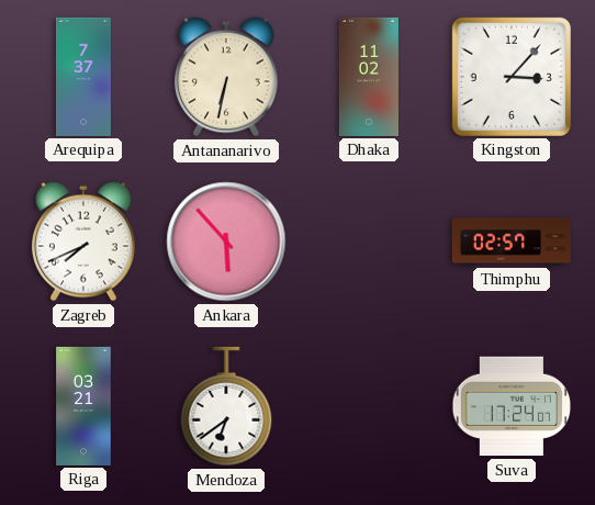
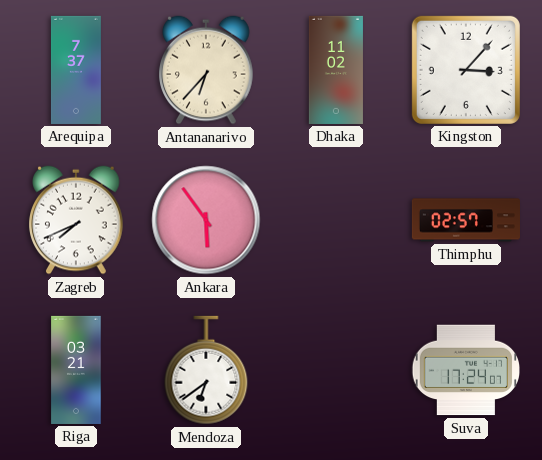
Antananarivo: 6:32 -> 6:37 (207, 70)
Ankara: 5:53 -> 5:54 (206, 220)
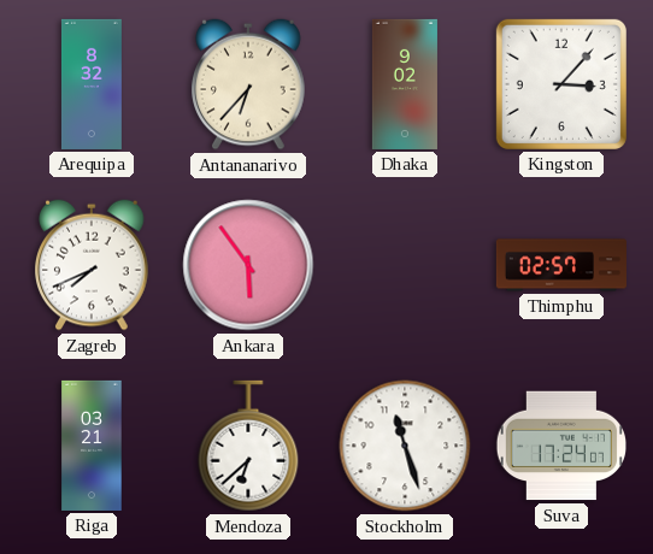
Arequipa: 7:37 -> 8:32 (92, 84)
Dhaka: 11:02 -> 9:02 (405, 84)
Mendoza: 6:39 -> 6:38 (248, 446)
Stockholm: none -> 11:27 (405, 446)
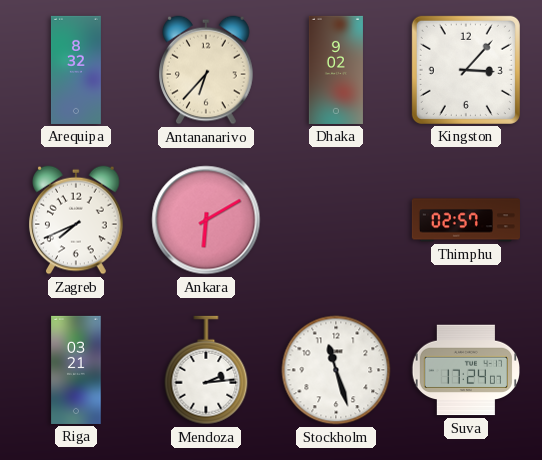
Ankara: 5:54 -> 6:10 (206, 220)
Mendoza: 6:38 -> 2:14 (206, 370)
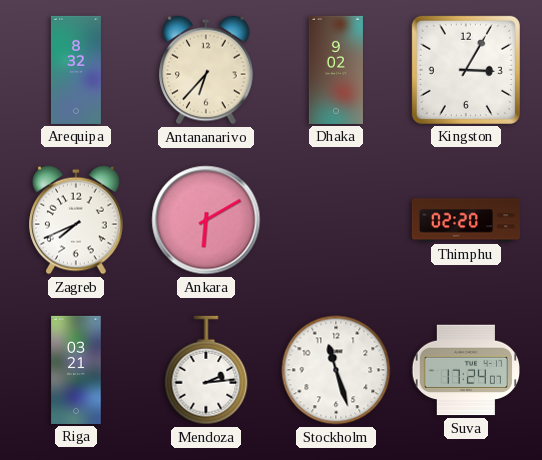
Kingston: 3:07 -> 3:05 (466, 70)
Thimphu: 02:57 -> 02:20 (466, 220)
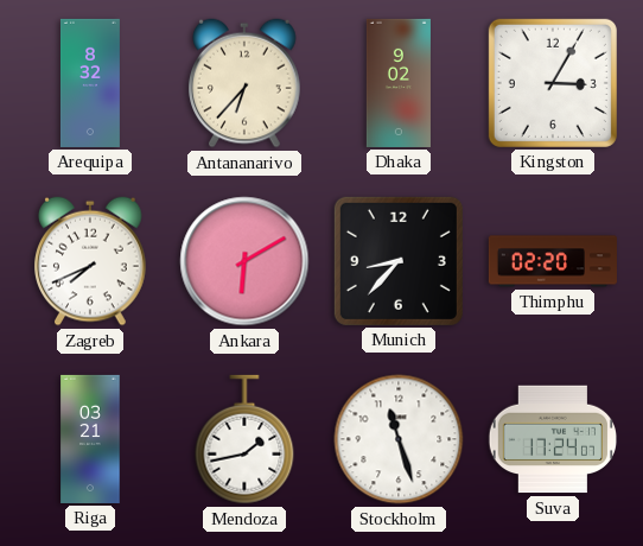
Munich: none -> 8:37 (399, 261)
Mendoza: 2:14 -> 1:43 (244, 439)
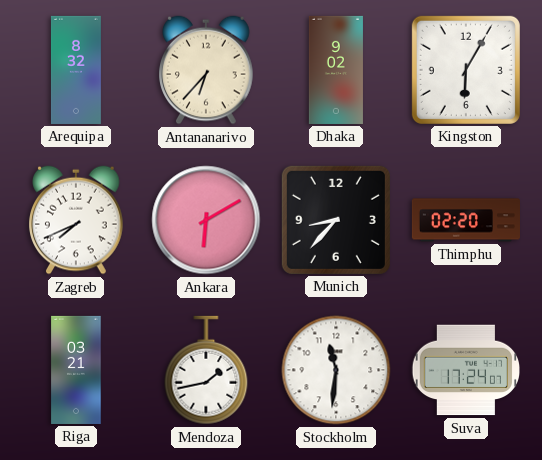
Kingston: 3:05 -> 6:05 (466, 70)
Stockholm: 11:27 -> 11:31 (336, 370)
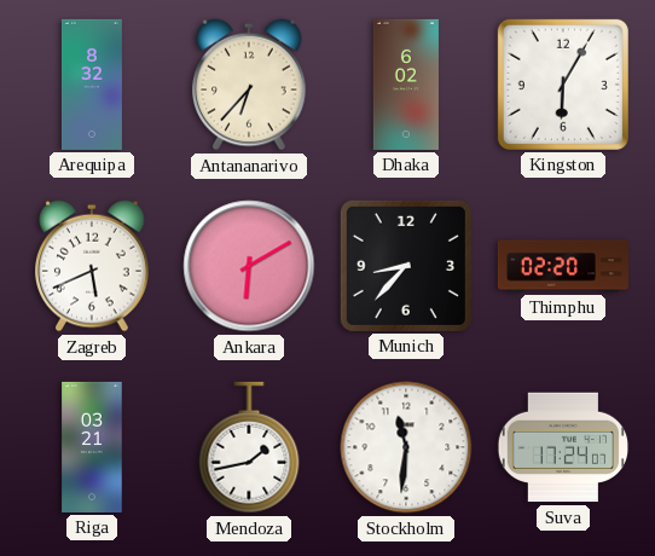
Dhaka: 9:02 -> 6:02 (406, 85)
Zagreb: 7:41 -> 5:41 (93, 266)
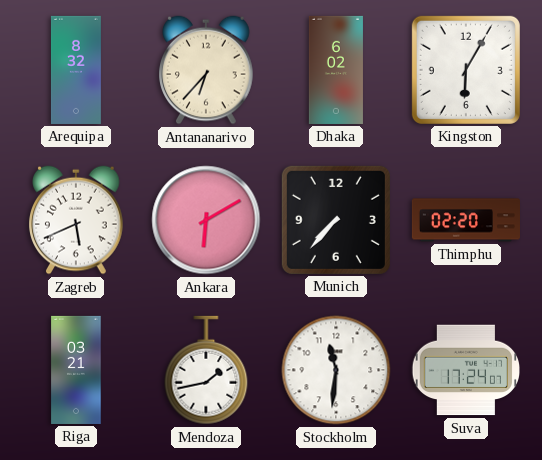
Munich: 8:37 -> 7:37 (336, 220)
